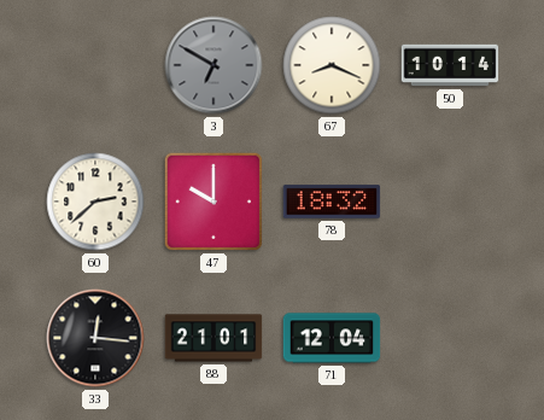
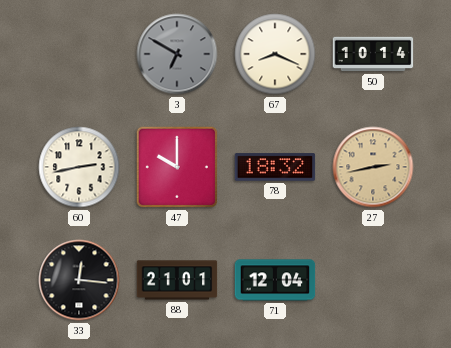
60: 2:38 -> 2:43 (79, 167)
27: none -> 2:43 (373, 167)
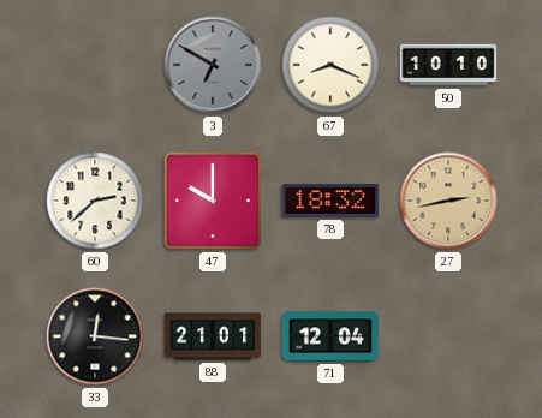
50: 10:14 -> 10:10 (448, 65)
60: 2:43 -> 2:38 (95, 201)
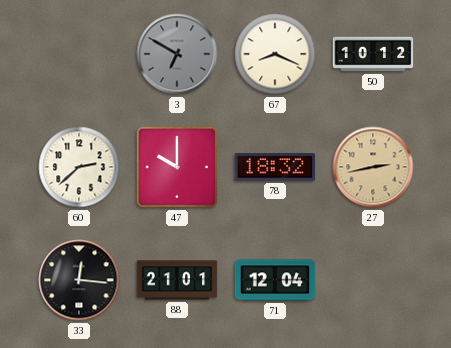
50: 10:10 -> 10:12 (373, 54)
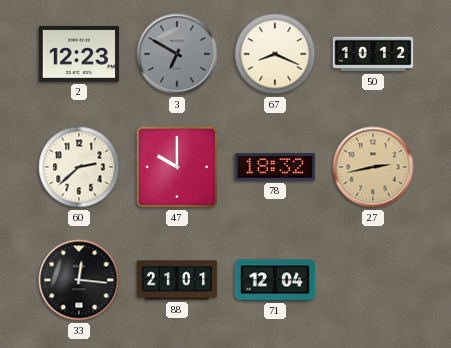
2: none -> 12:23 (79, 54)
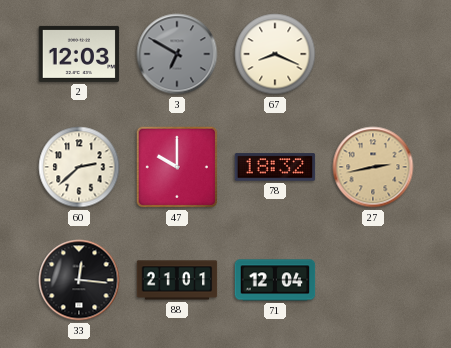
2: 12:23 -> 12:03 (79, 54)
50: 10:12 -> none (373, 54)
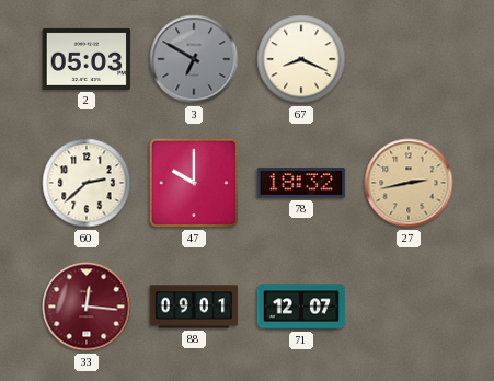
2: 12:03 -> 05:03 (87, 59)
33 dial: black -> burgundy (87, 307)
88: 21:01 -> 09:01 (194, 307)
71: 12:04 -> 12:07 (301, 307)
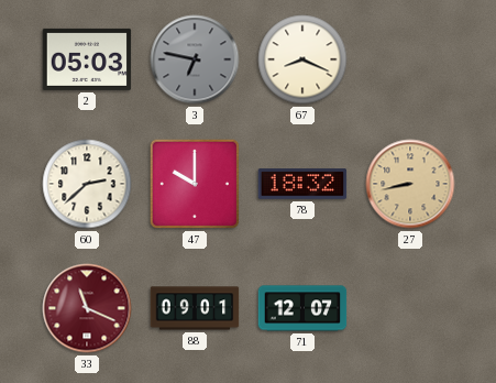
3: 6:50 -> 6:47 (195, 59)
27: 2:43 -> 8:43 (410, 184)
33: 12:16 -> 11:19 (87, 308)
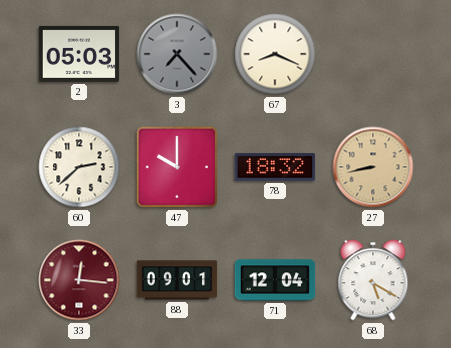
3: 6:47 -> 7:23 (177, 54)
33: 11:19 -> 12:16 (79, 280)
71: 12:07 -> 12:04 (275, 280)
68: none -> 5:20 (373, 280)
